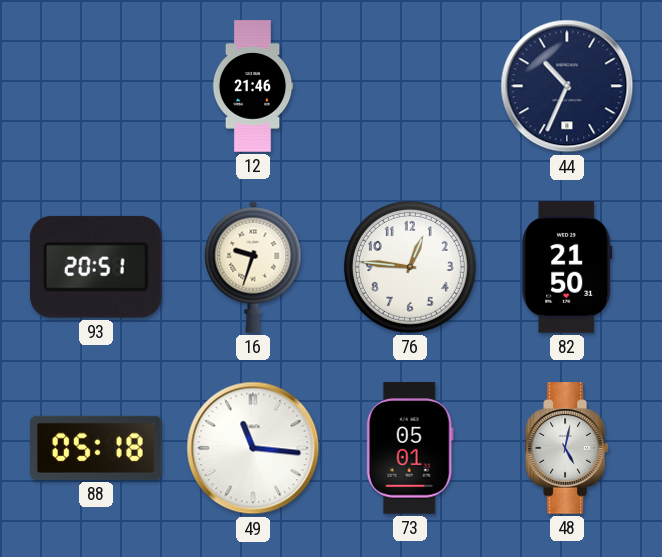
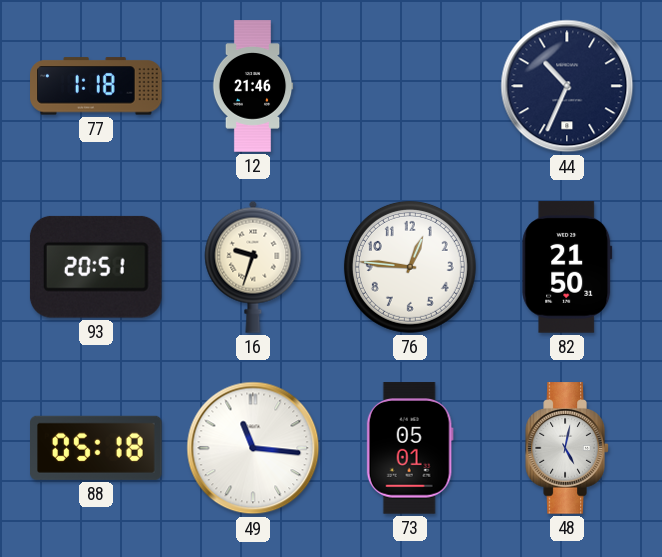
77: none -> 1:18 (96, 86)
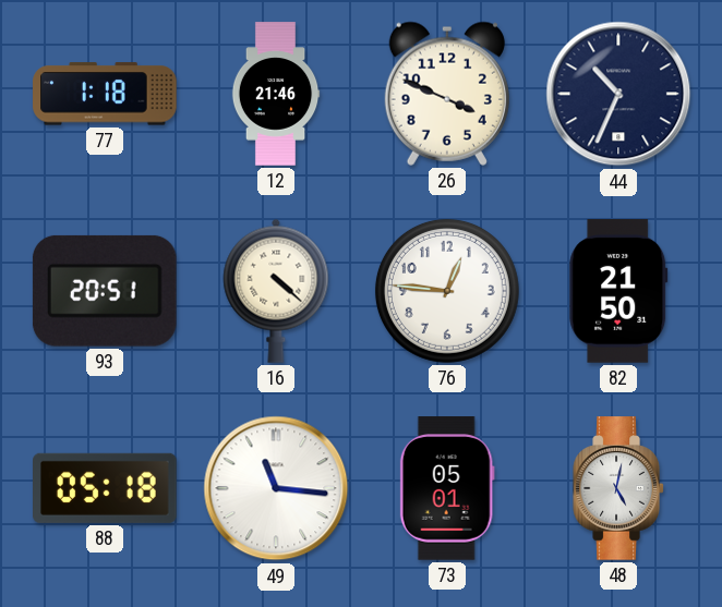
26: none -> 3:49 (447, 94)
16: 9:33 -> 4:22 (276, 291)
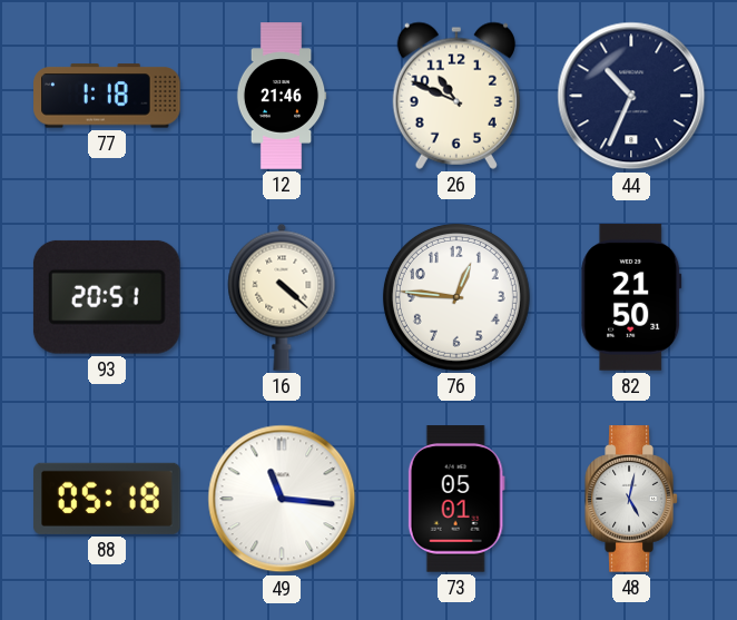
26: 3:49 -> 10:49 (456, 96)
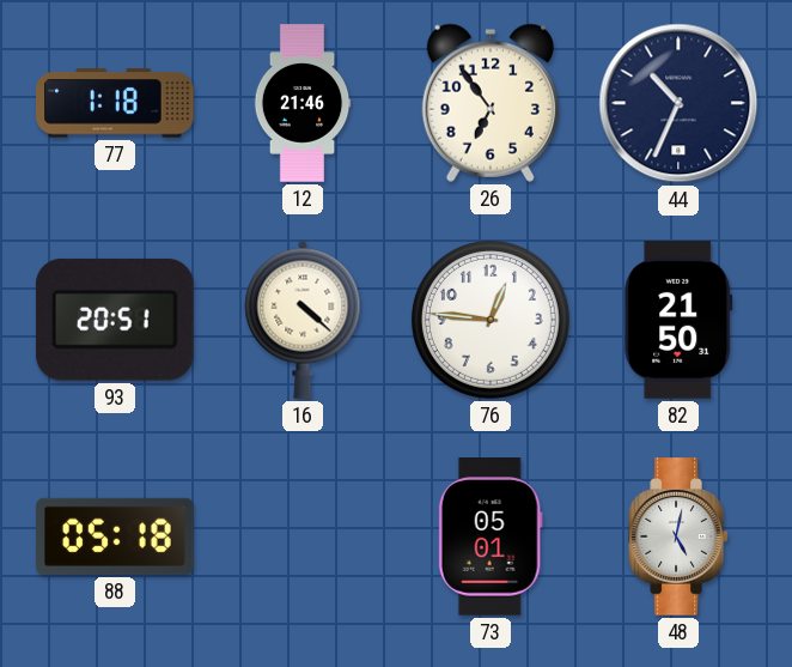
26: 10:49 -> 6:54 (491, 103)
49: 11:16 -> none (282, 499)
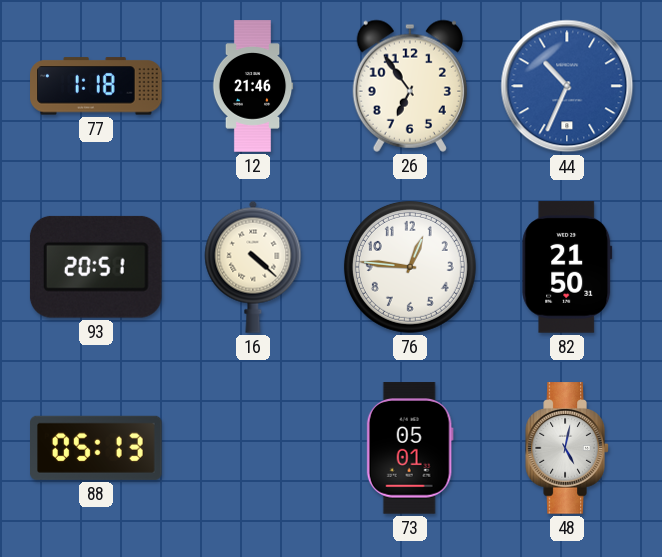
44 dial: navy -> blue (567, 86)
88: 05:18 -> 05:13 (97, 448)
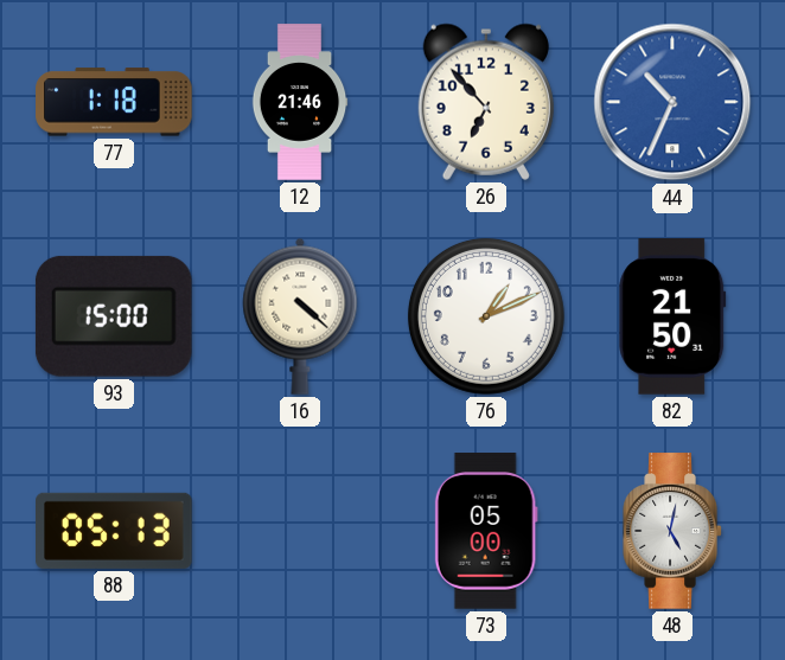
26: 6:54 -> 6:53 (486, 102)
93: 20:51 -> 15:00 (114, 316)
76: 12:46 -> 1:11 (486, 316)
73: 05:01 -> 05:00 (486, 531)
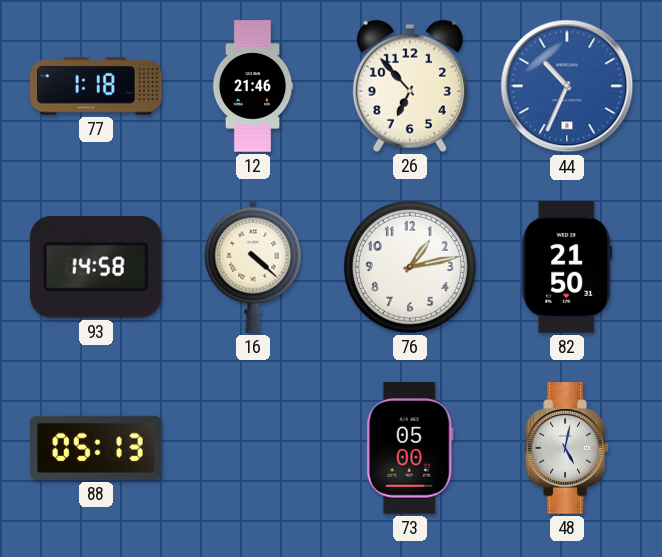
93: 15:00 -> 14:58 (96, 267)
76: 1:11 -> 1:13 (410, 267)
